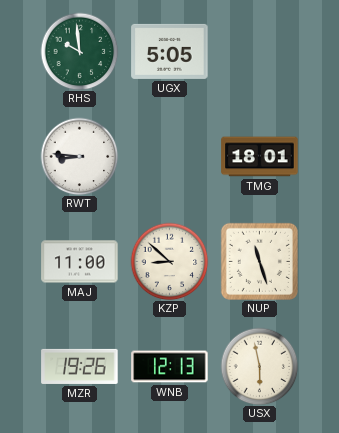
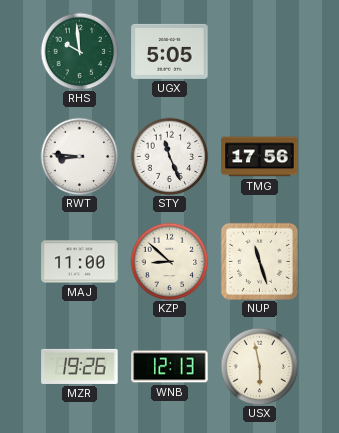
STY: none -> 11:26 (169, 156)
TMG: 18:01 -> 17:56 (260, 157)
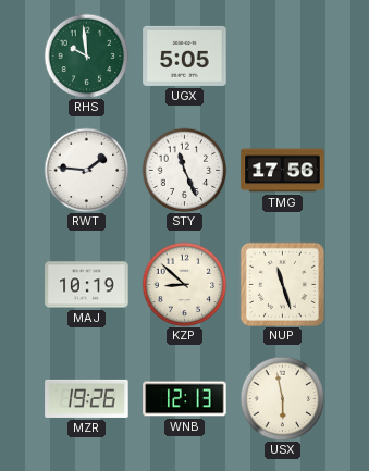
RWT: 8:46 -> 1:46 (86, 170)
MAJ: 11:00 -> 10:19 (87, 285)
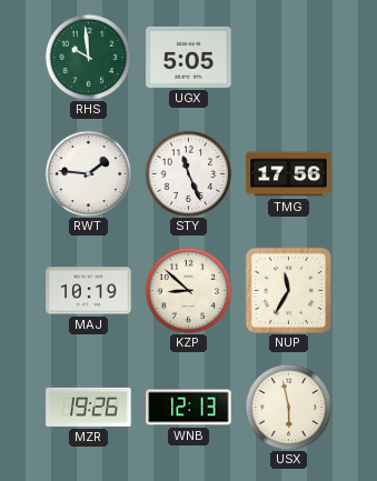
NUP: 11:27 -> 11:35 (288, 290)
